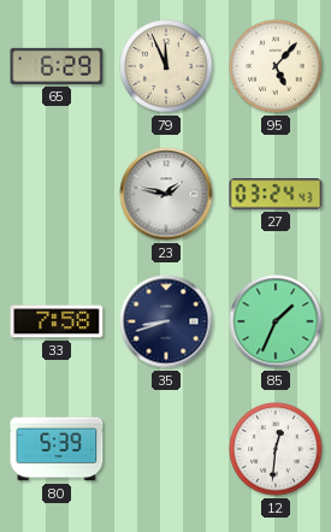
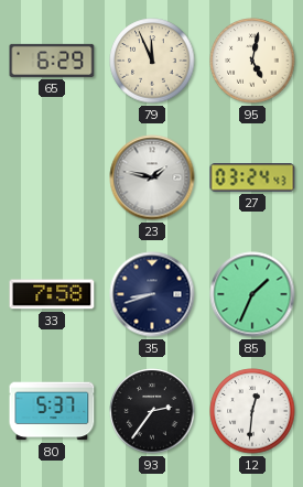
95: 5:07 -> 5:02 (252, 61)
80: 5:39 -> 5:37 (52, 411)
93: none -> 2:36 (152, 411)
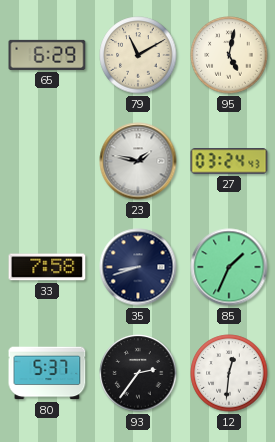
79: 11:56 -> 11:10 (138, 55)
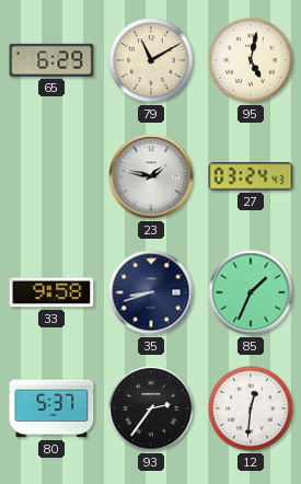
33: 7:58 -> 9:58 (51, 292)
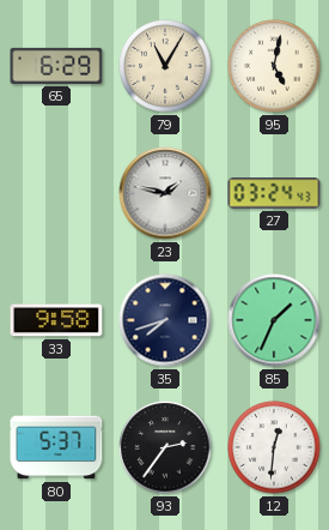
79: 11:10 -> 11:05 (165, 66)
35: 8:42 -> 7:42 (165, 320)
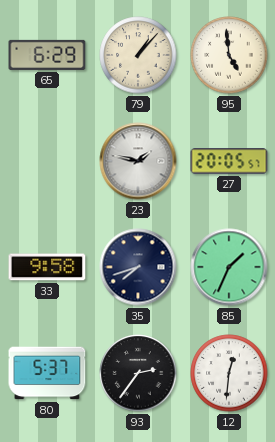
79: 11:05 -> 1:07 (138, 55)
95: 5:02 -> 4:59 (229, 55)
27: 03:24 -> 20:05 (229, 161)
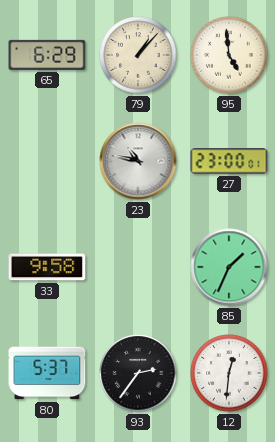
23: 1:47 -> 10:47 (138, 161)
27: 20:05 -> 23:00 (229, 161)
35: 7:42 -> none (138, 267)
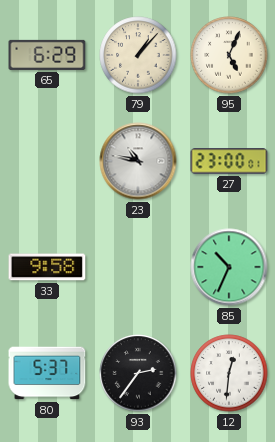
95: 4:59 -> 5:04 (229, 55)
85: 1:34 -> 10:34 (229, 267)
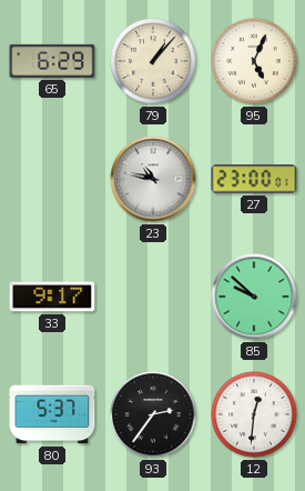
33: 9:58 -> 9:17 (52, 297)
85: 10:34 -> 9:52 (254, 297)
